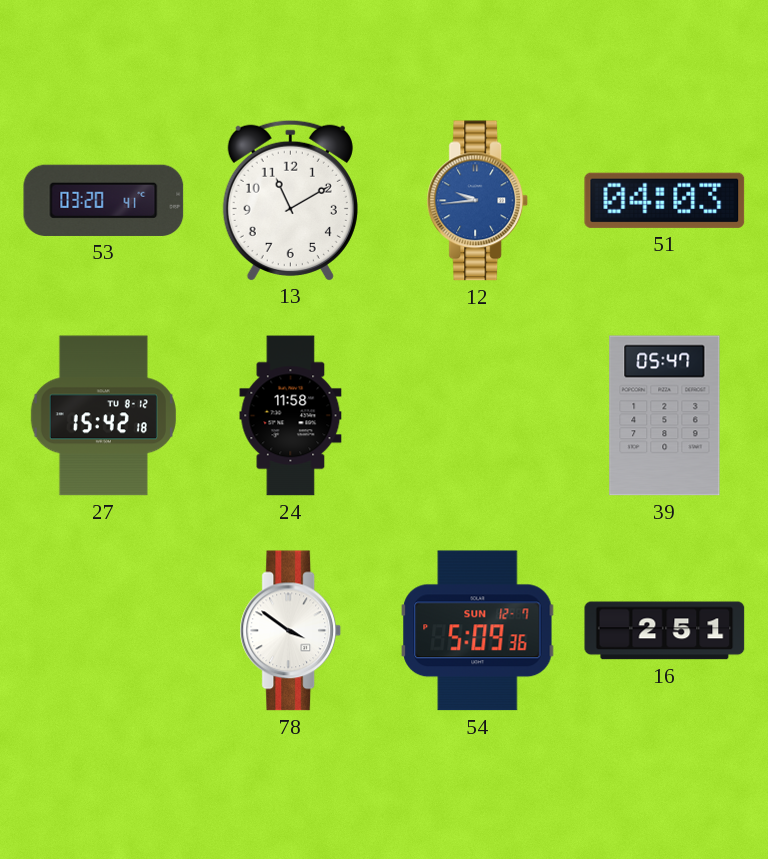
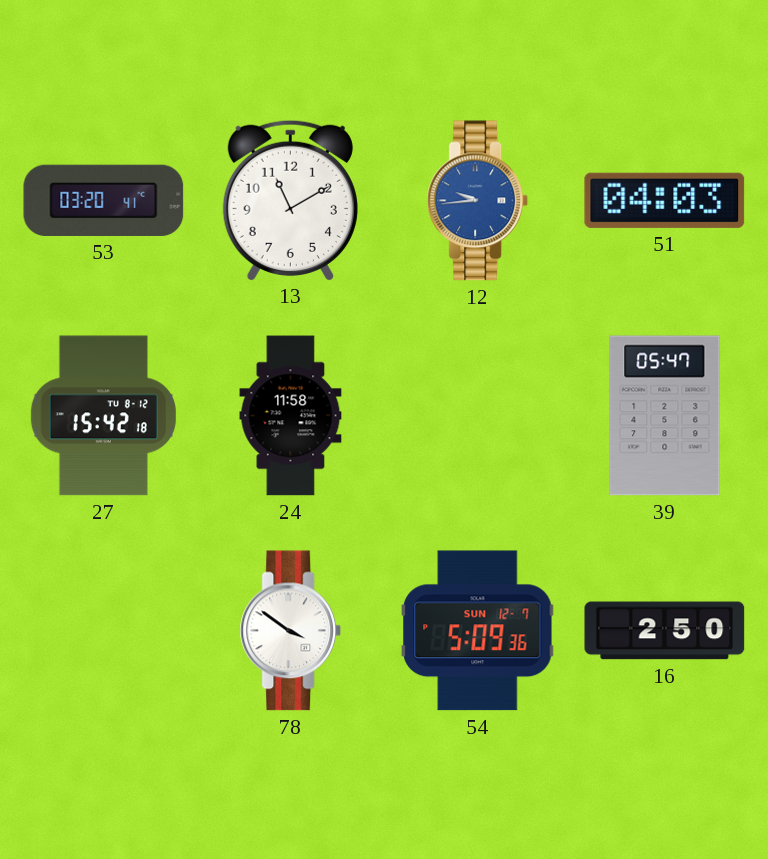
16: 2:51 -> 2:50 (665, 631)
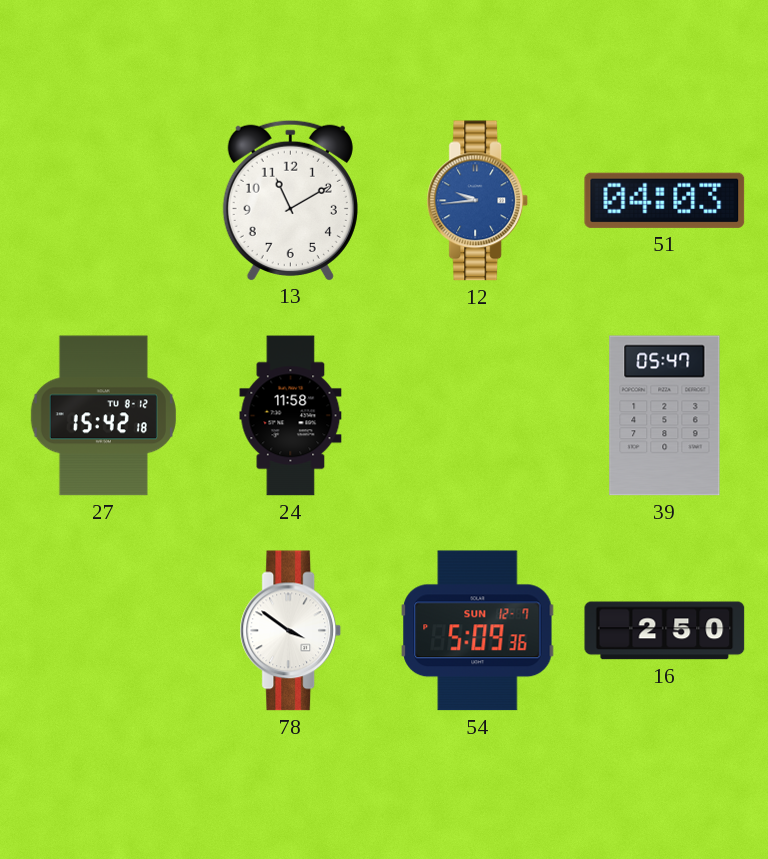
53: 03:20 -> none (104, 200)
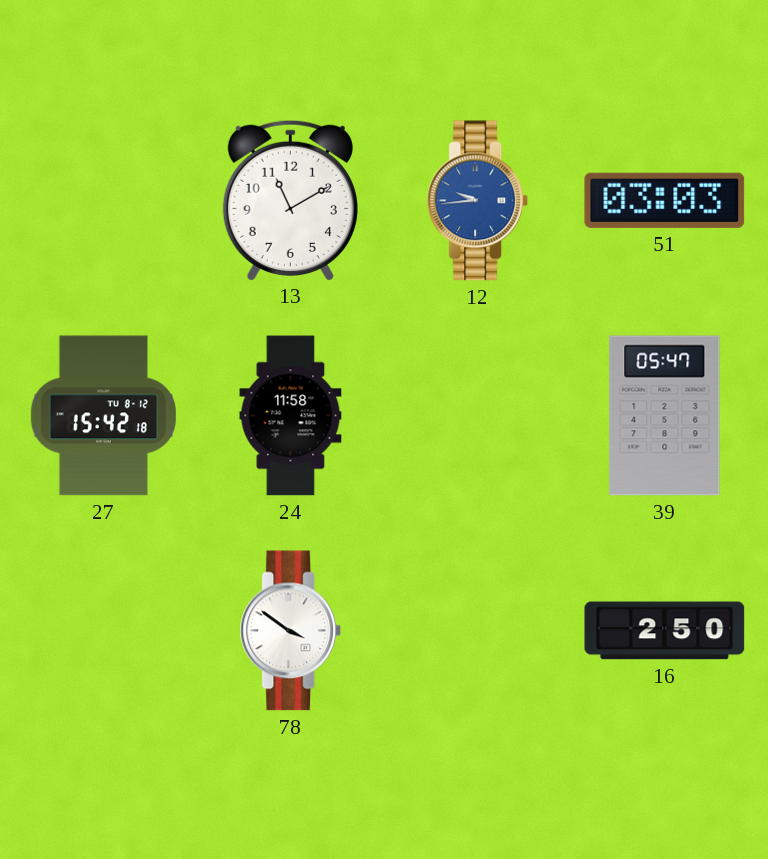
51: 04:03 -> 03:03 (665, 200)
54: 5:09 -> none (478, 631)
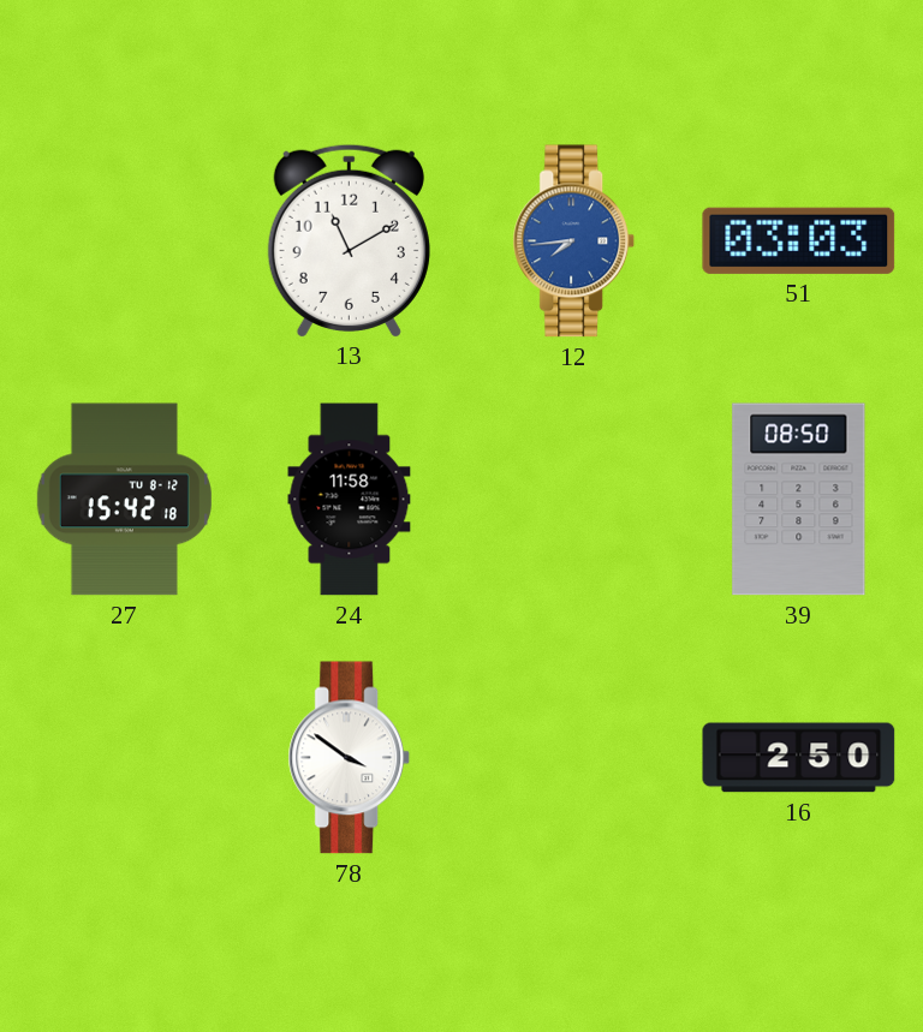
12: 9:44 -> 7:44 (574, 241)
39: 05:47 -> 08:50 (799, 500)
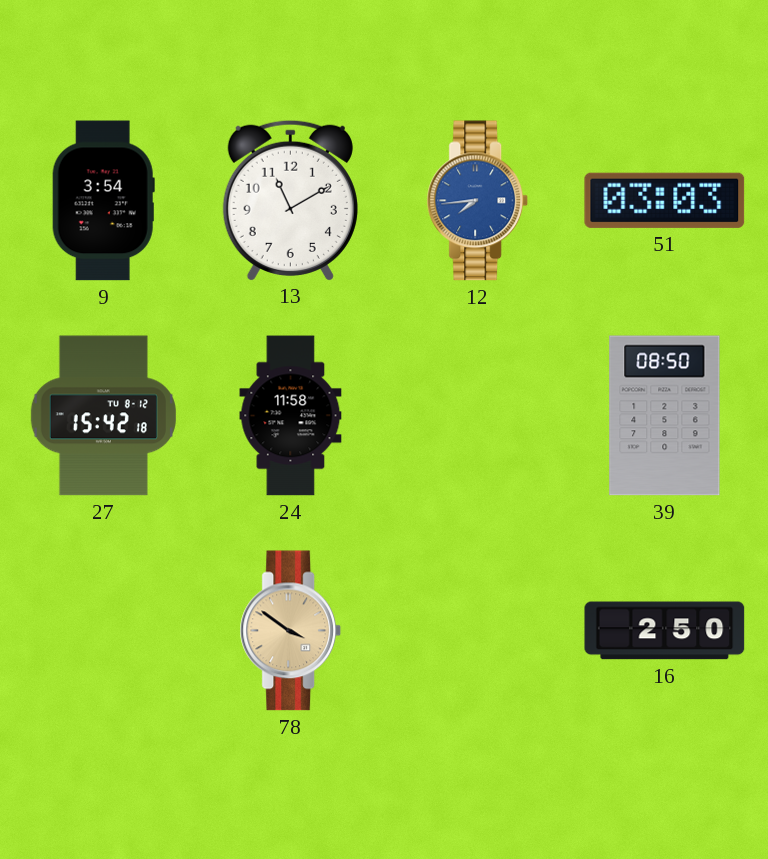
9: none -> 3:54 (103, 201)
78 dial: white -> champagne (291, 631)
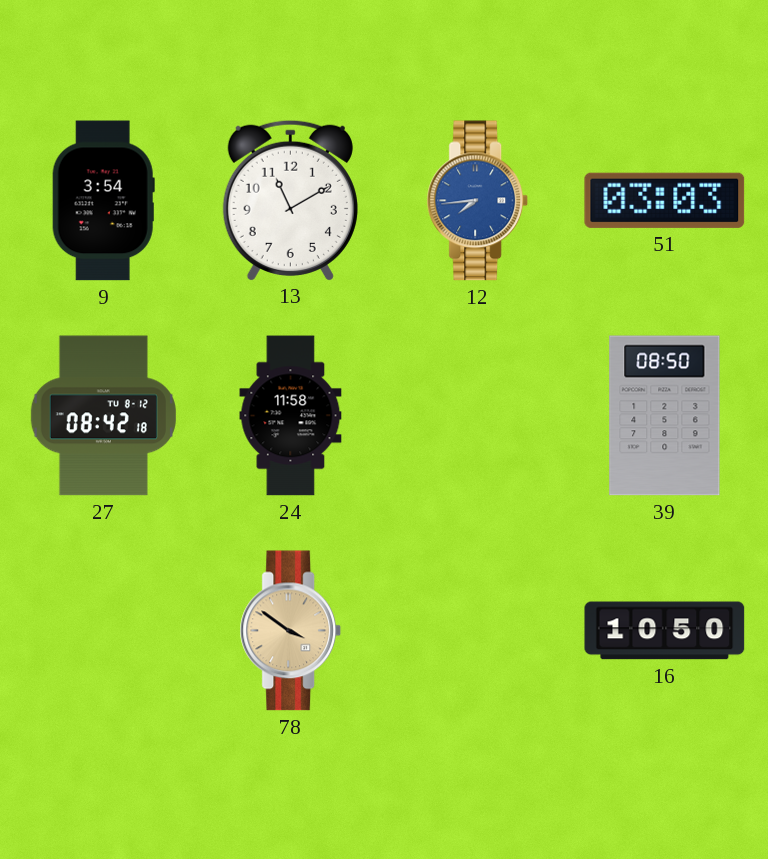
27: 15:42 -> 08:42 (103, 416)
16: 2:50 -> 10:50 (665, 631)
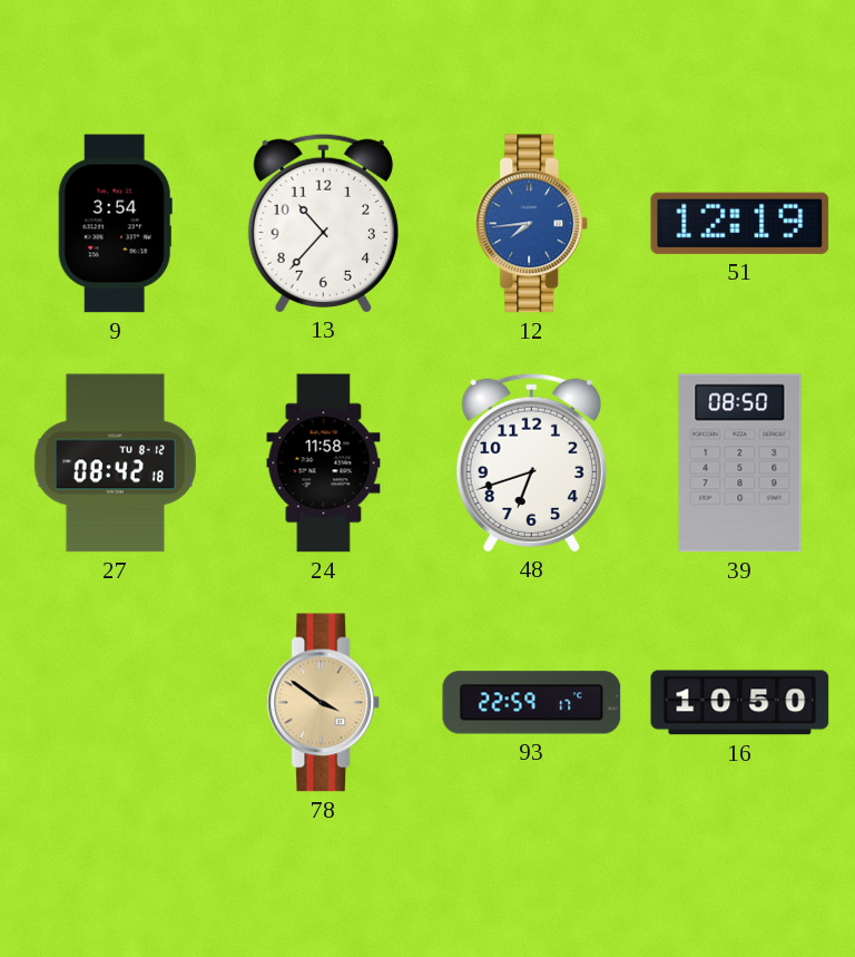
13: 11:10 -> 10:37 (323, 223)
51: 03:03 -> 12:19 (740, 223)
48: none -> 6:42 (531, 462)
93: none -> 22:59 (532, 703)
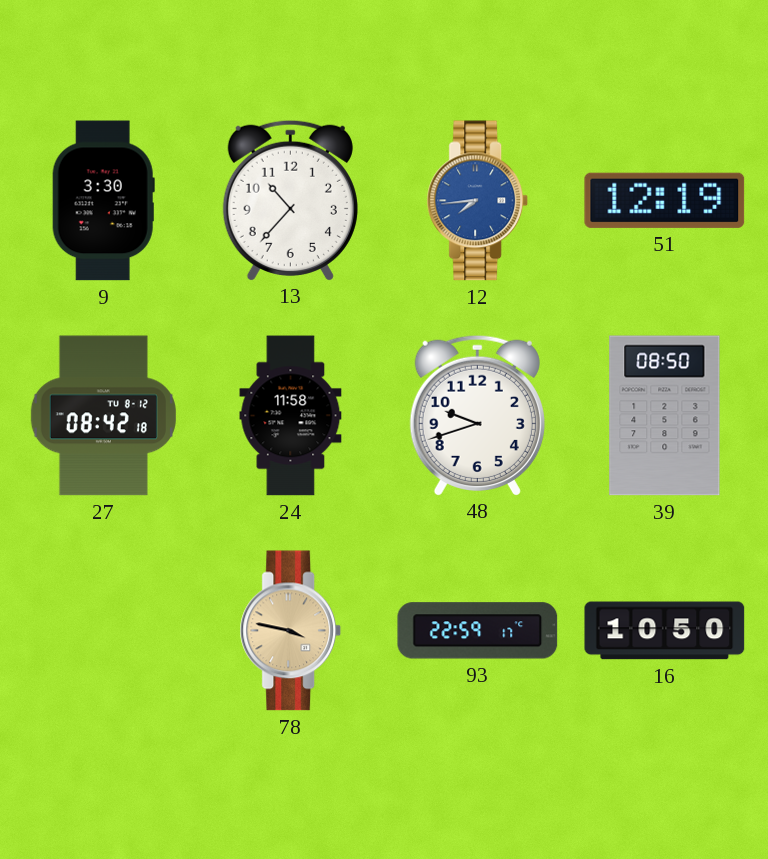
9: 3:54 -> 3:30 (103, 201)
48: 6:42 -> 9:42 (477, 415)
78: 3:51 -> 3:47 (291, 631)
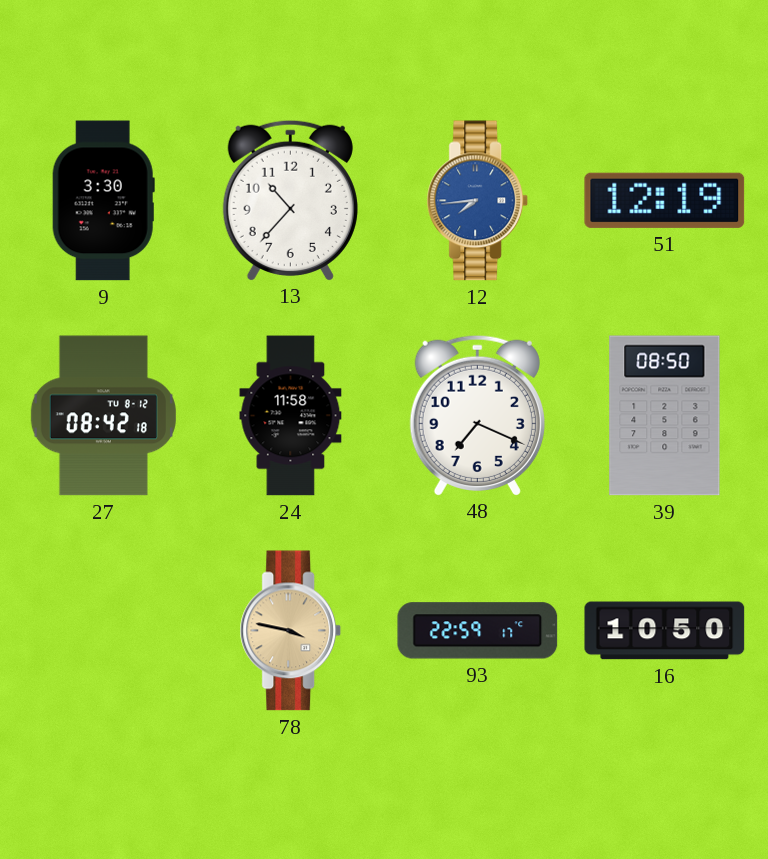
48: 9:42 -> 7:19 (477, 415)
